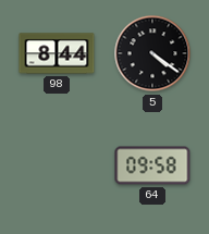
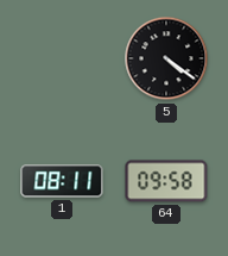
98: 8:44 -> none (57, 53)
1: none -> 08:11 (62, 181)
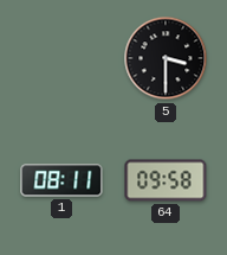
5: 4:21 -> 3:30 (166, 58)
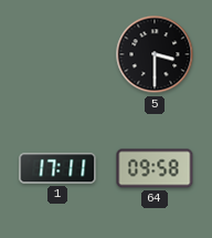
1: 08:11 -> 17:11 (57, 168)
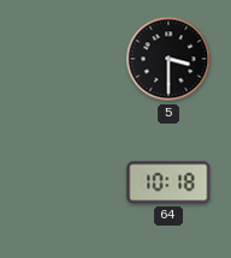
1: 17:11 -> none (57, 168)
64: 09:58 -> 10:18 (168, 182)
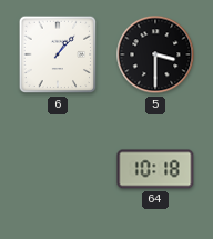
6: none -> 1:07 (58, 54)
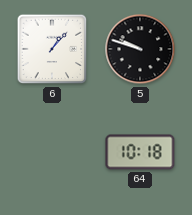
5: 3:30 -> 9:48 (140, 49)
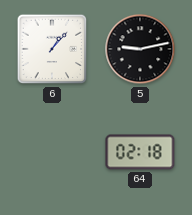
5: 9:48 -> 9:13 (140, 49)
64: 10:18 -> 02:18 (140, 152)
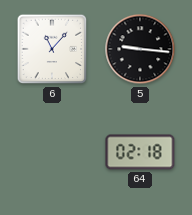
6: 1:07 -> 11:07 (52, 49)
5: 9:13 -> 9:16 (140, 49)
